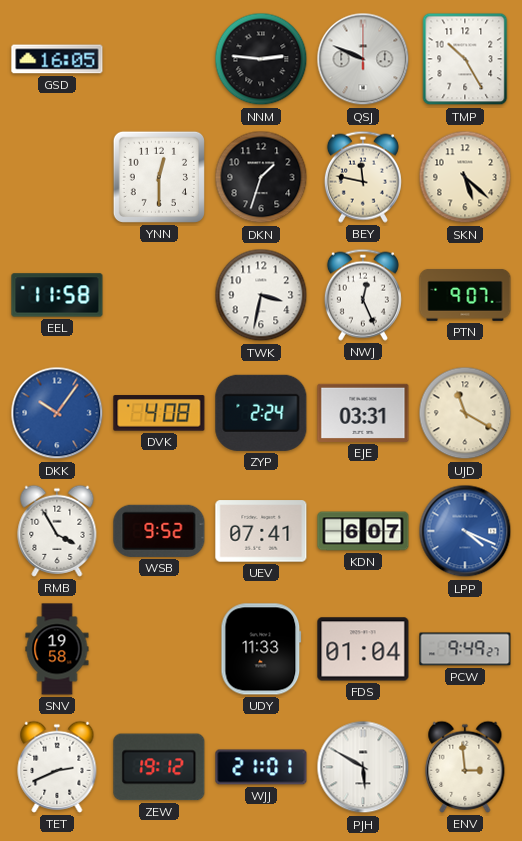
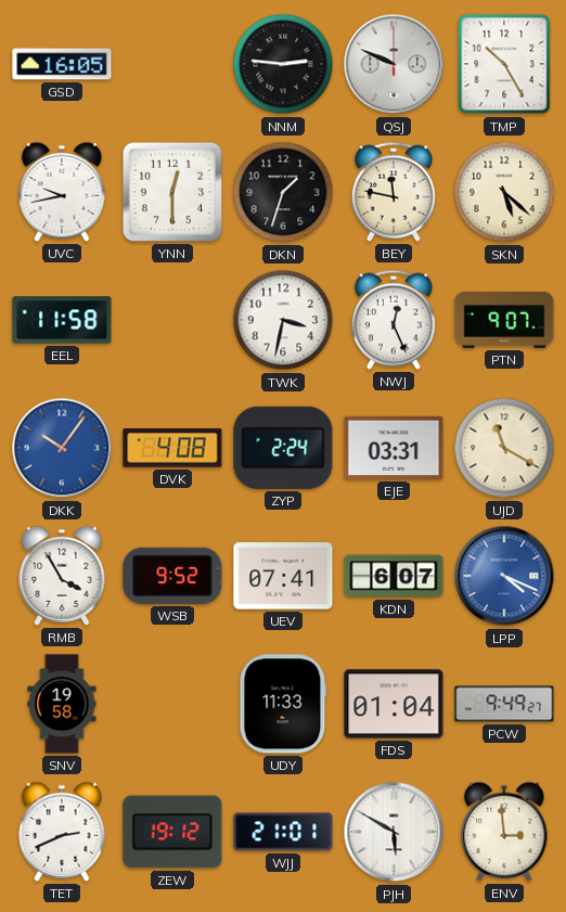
UVC: none -> 9:43 (62, 192)
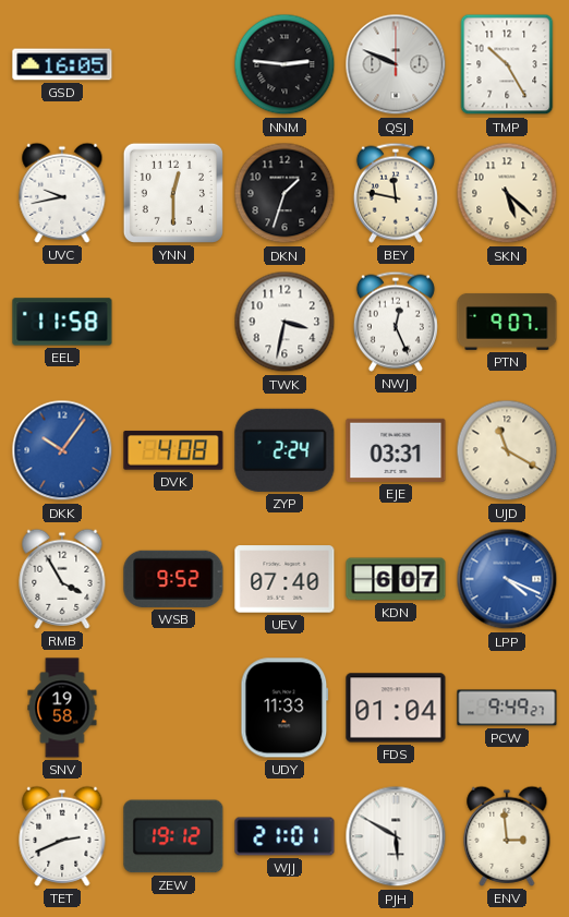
UEV: 07:41 -> 07:40 (284, 579)
